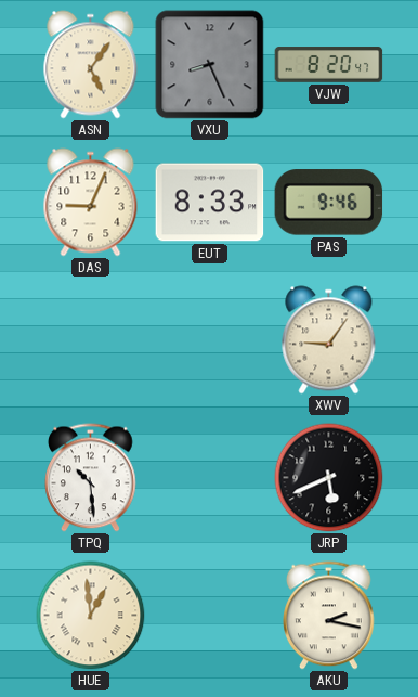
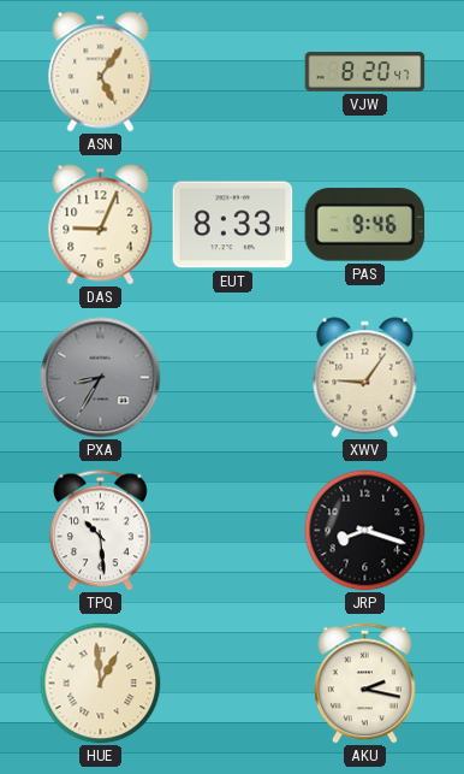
VXU: 8:26 -> none (210, 65)
PXA: none -> 8:35 (101, 378)
JRP: 5:41 -> 8:18 (365, 531)
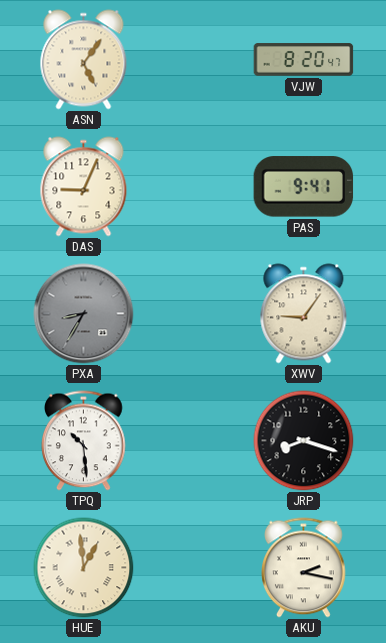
EUT: 8:33 -> none (233, 225)
PAS: 9:46 -> 9:41 (304, 187)
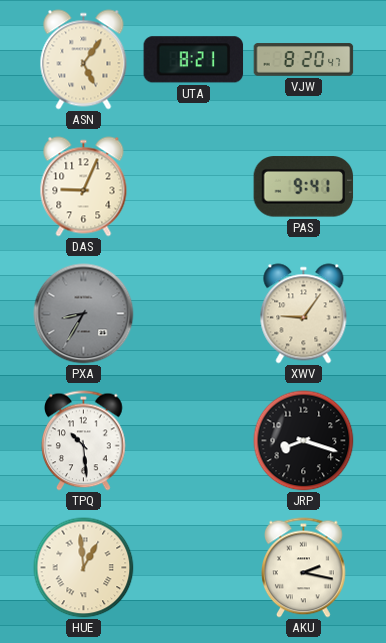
UTA: none -> 8:21 (194, 60)
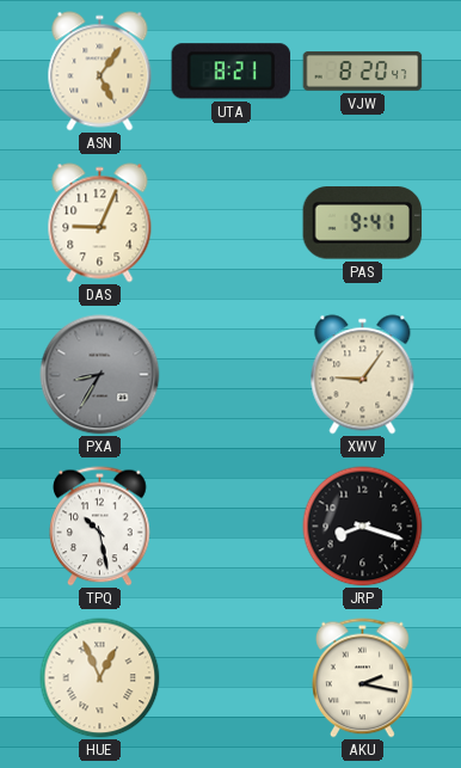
TPQ: 10:29 -> 10:28 (100, 527)
HUE: 12:59 -> 12:56 (100, 678)
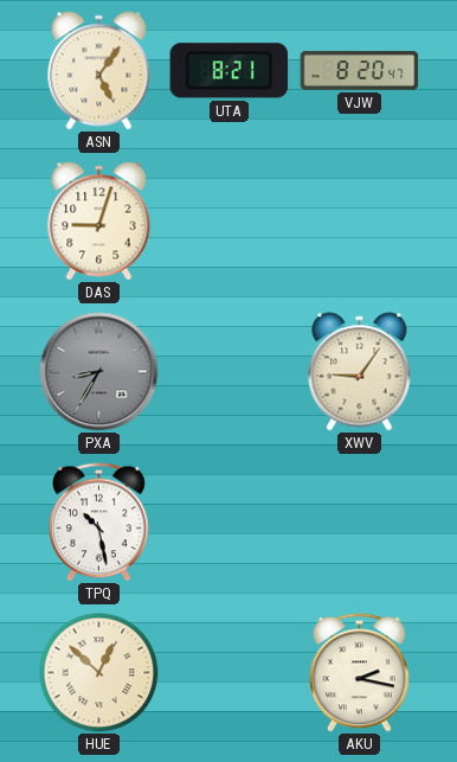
DAS: 9:04 -> 9:03 (99, 222)
PAS: 9:41 -> none (363, 223)
JRP: 8:18 -> none (363, 527)
HUE: 12:56 -> 12:52 (99, 673)
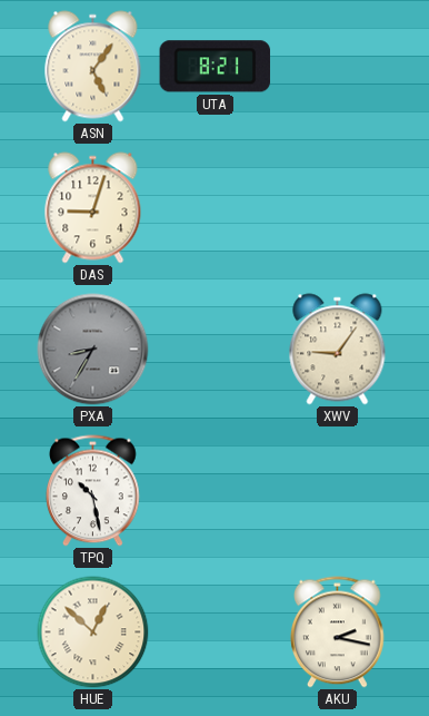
VJW: 8:20 -> none (360, 71)
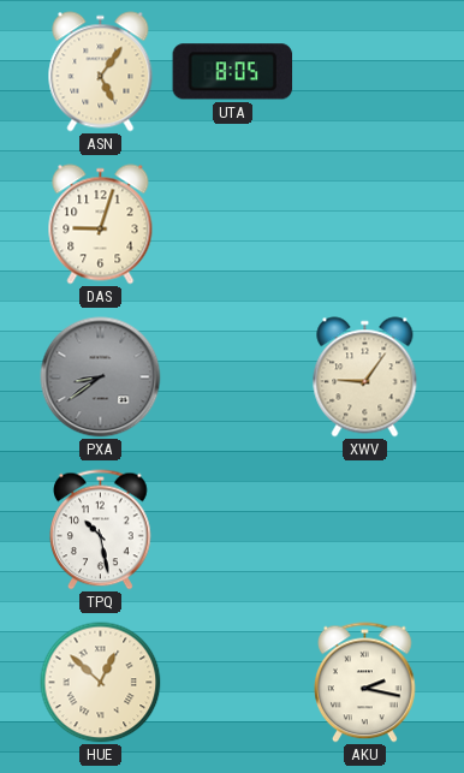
UTA: 8:21 -> 8:05 (233, 72)
PXA: 8:35 -> 8:39 (101, 377)
